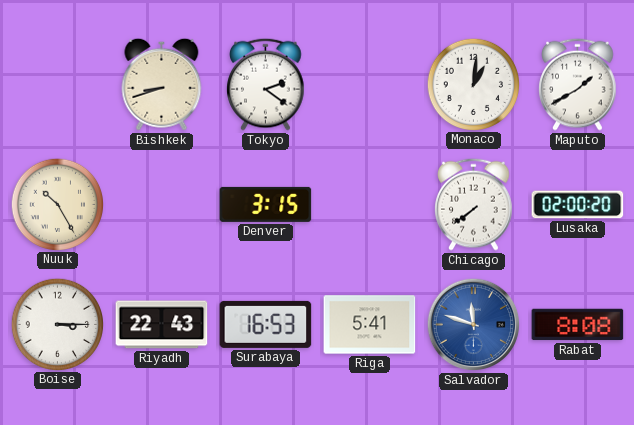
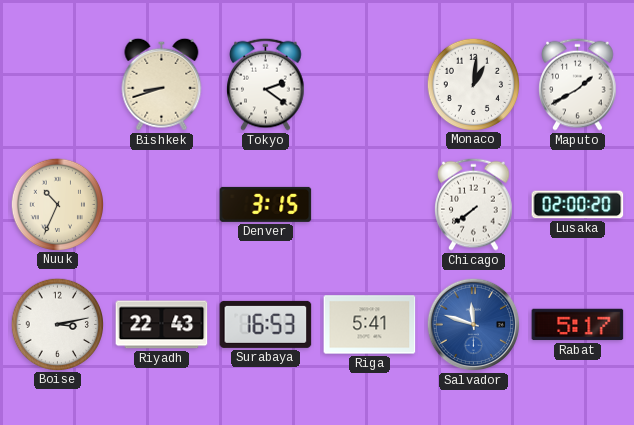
Nuuk: 10:25 -> 10:34 (57, 204)
Boise: 3:15 -> 3:13 (57, 324)
Rabat: 8:08 -> 5:17 (578, 325)
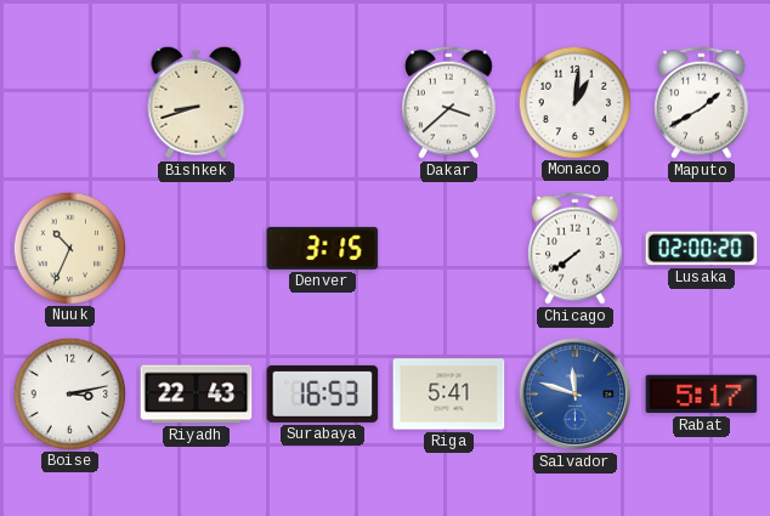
Tokyo: 2:21 -> none (266, 84)
Dakar: none -> 3:38 (449, 102)
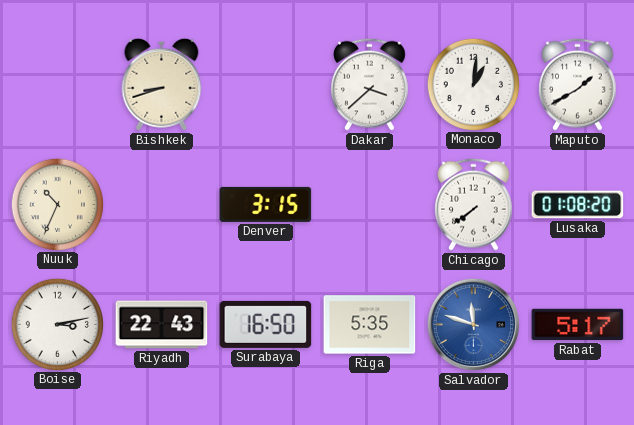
Lusaka: 02:00 -> 01:08 (578, 205)
Surabaya: 16:53 -> 16:50 (266, 324)
Riga: 5:41 -> 5:35 (370, 325)
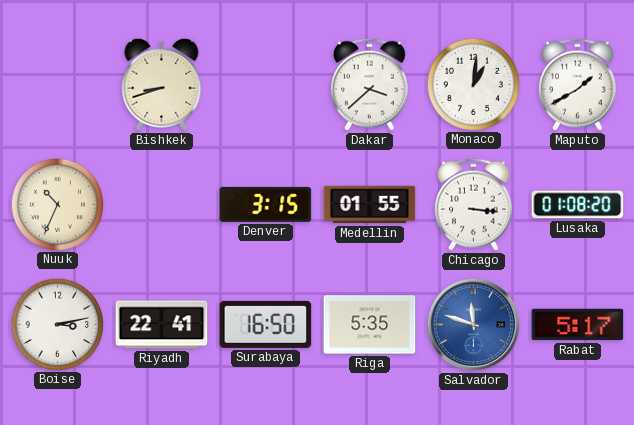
Medellin: none -> 01:55 (370, 205)
Chicago: 7:39 -> 3:16 (474, 204)
Riyadh: 22:43 -> 22:41 (162, 325)
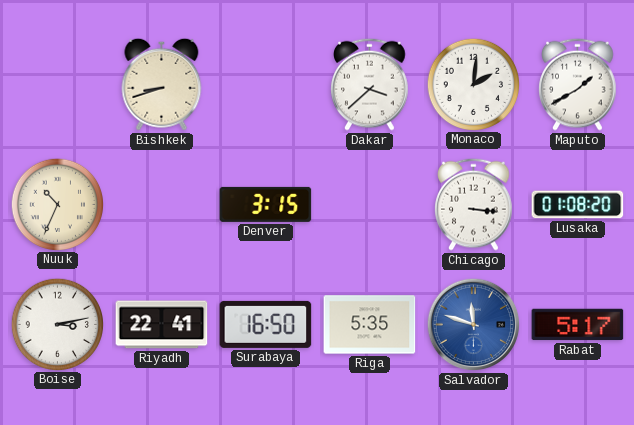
Monaco: 1:01 -> 2:01 (473, 84)
Medellin: 01:55 -> none (370, 205)
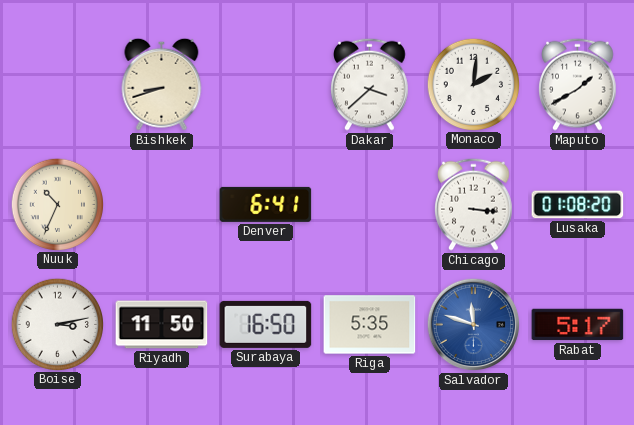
Denver: 3:15 -> 6:41 (266, 204)
Riyadh: 22:41 -> 11:50 (162, 325)
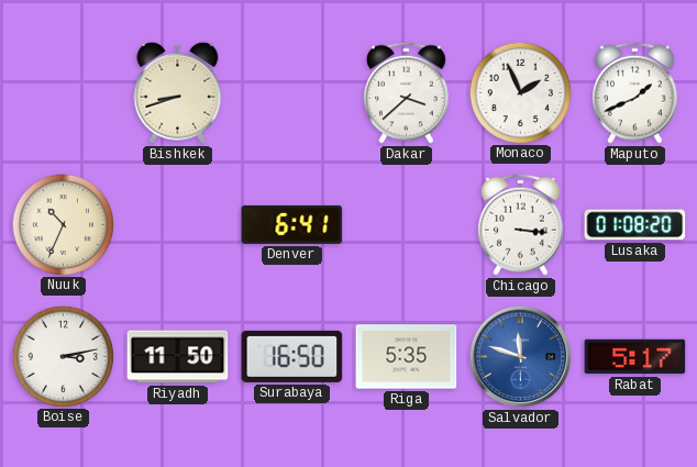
Monaco: 2:01 -> 1:56 (520, 92)
Maputo: 1:40 -> 1:41 (635, 92)
